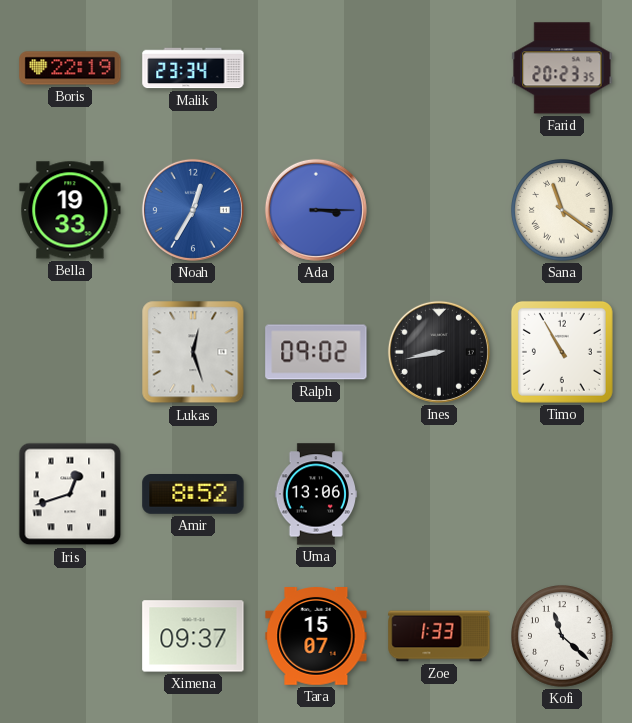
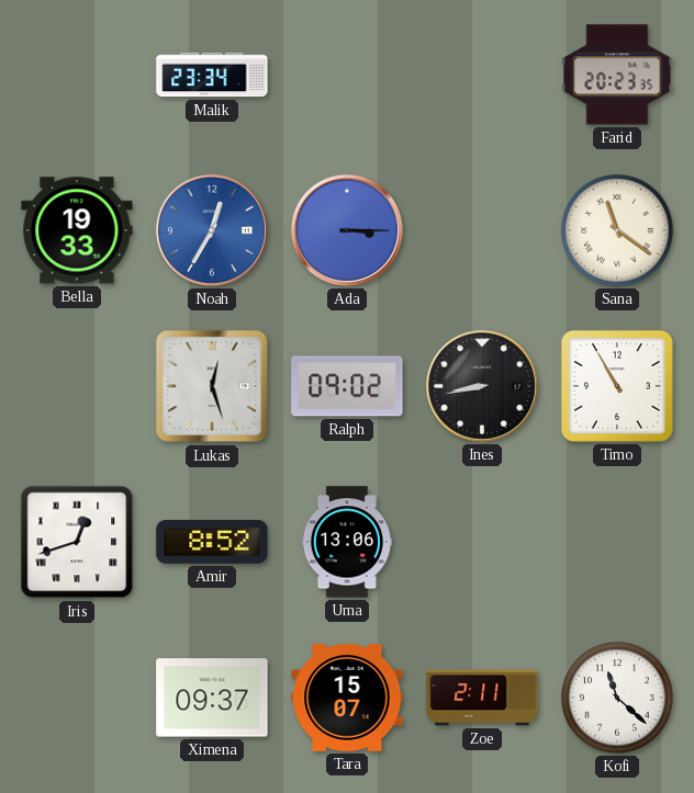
Boris: 22:19 -> none (70, 68)
Zoe: 1:33 -> 2:11 (482, 698)
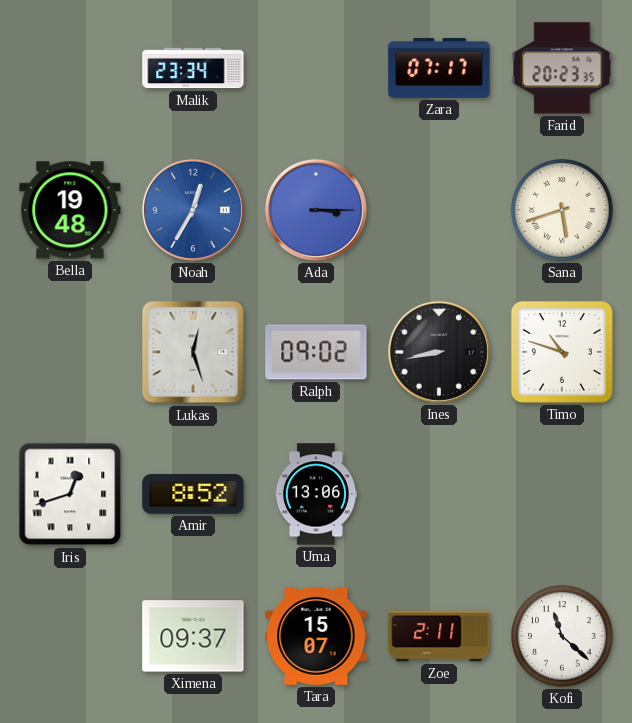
Zara: none -> 07:17 (439, 68)
Bella: 19:33 -> 19:48 (70, 210)
Sana: 11:21 -> 5:42 (562, 210)
Timo: 10:55 -> 10:48 (562, 352)
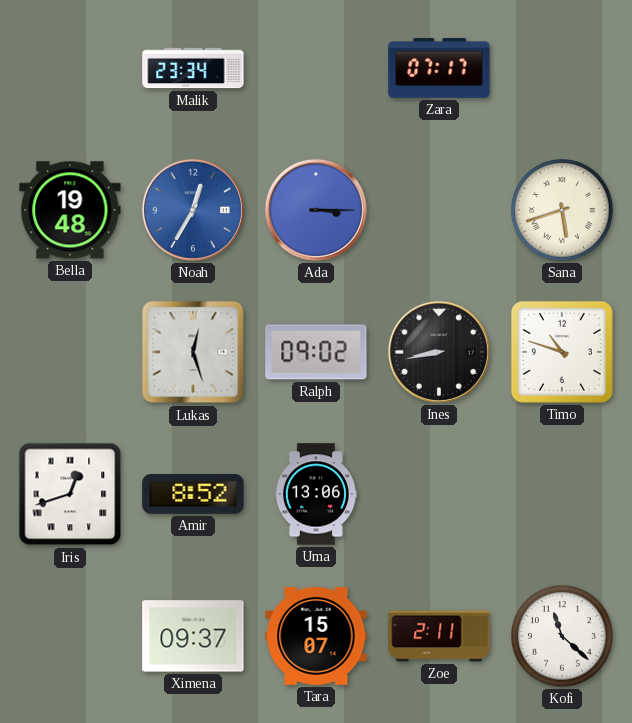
Farid: 20:23 -> none (562, 68)
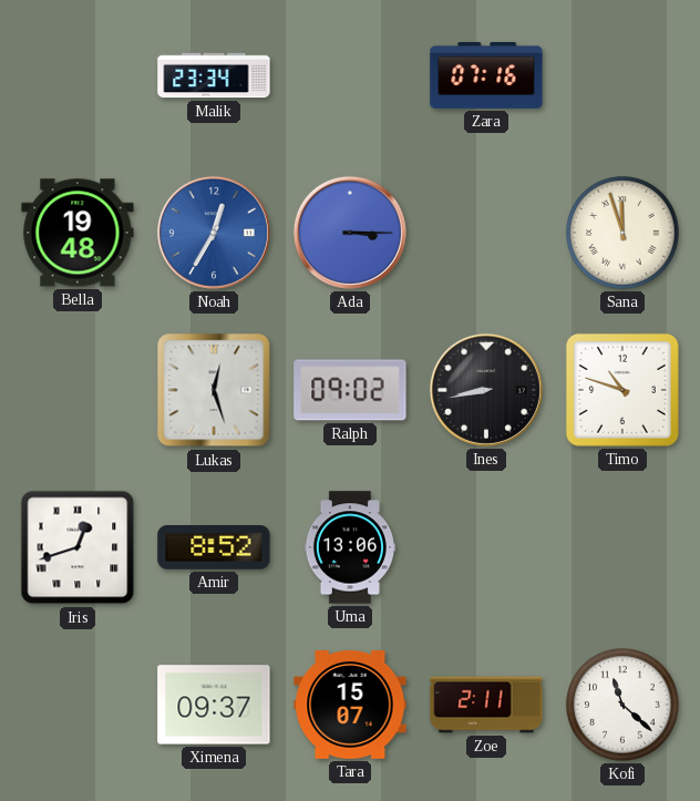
Zara: 07:17 -> 07:16 (486, 75)
Sana: 5:42 -> 11:57 (622, 233)
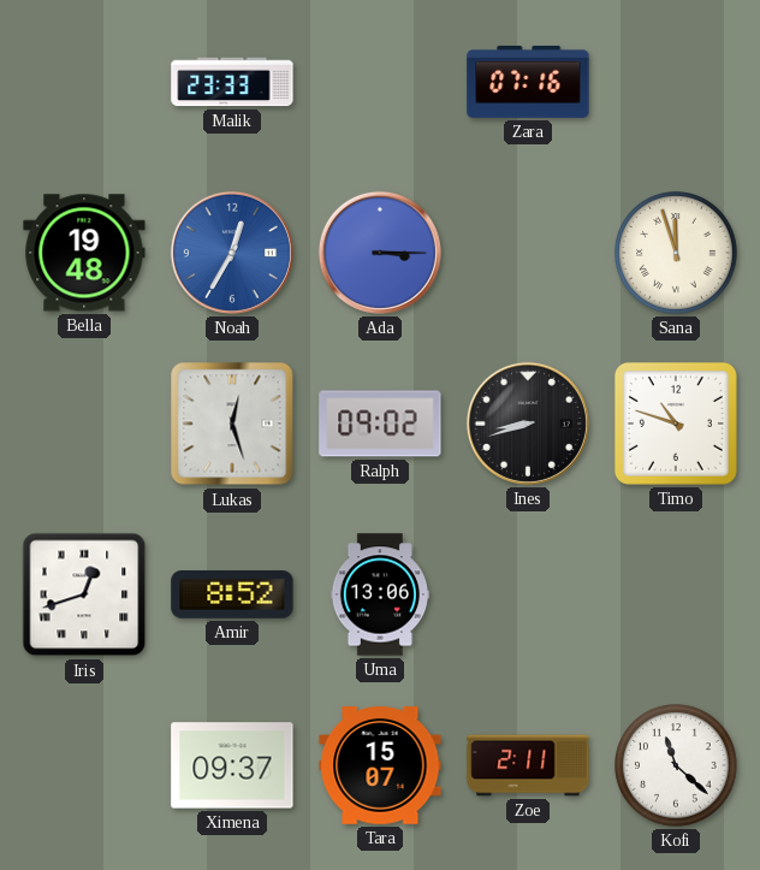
Malik: 23:34 -> 23:33 (232, 82)
Ines: 8:43 -> 8:42 (528, 424)
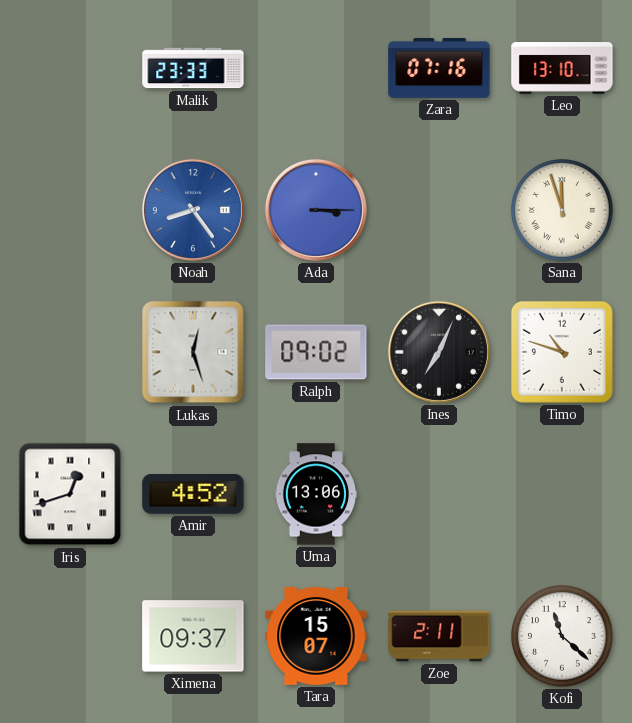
Leo: none -> 13:10 (562, 69)
Bella: 19:48 -> none (84, 253)
Noah: 12:35 -> 8:24 (193, 210)
Ines: 8:42 -> 7:04 (439, 352)
Amir: 8:52 -> 4:52 (193, 495)
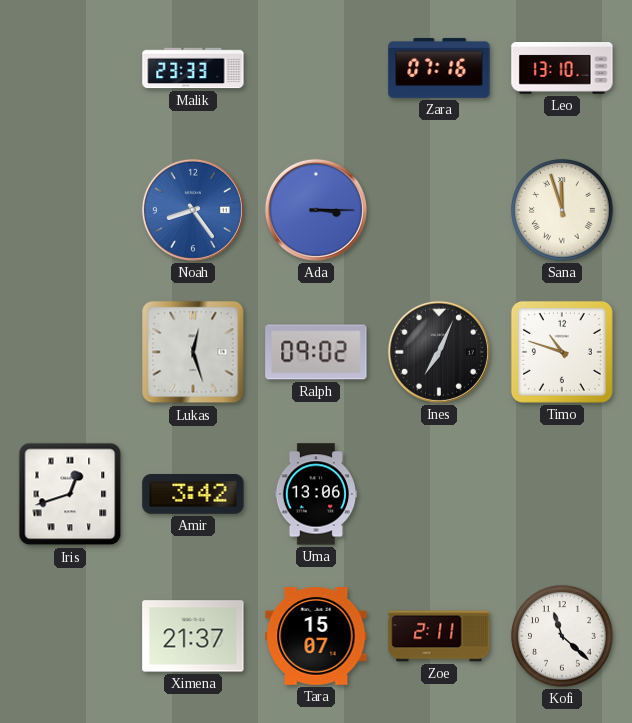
Amir: 4:52 -> 3:42 (193, 495)
Ximena: 09:37 -> 21:37 (193, 636)
